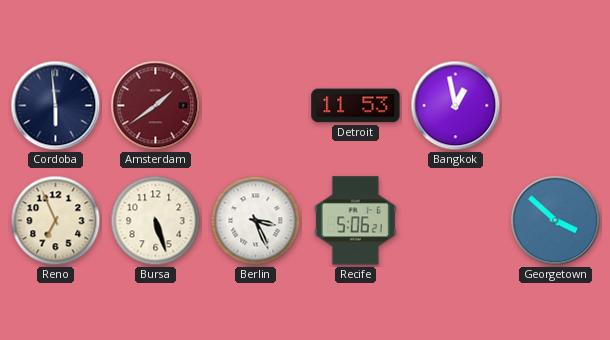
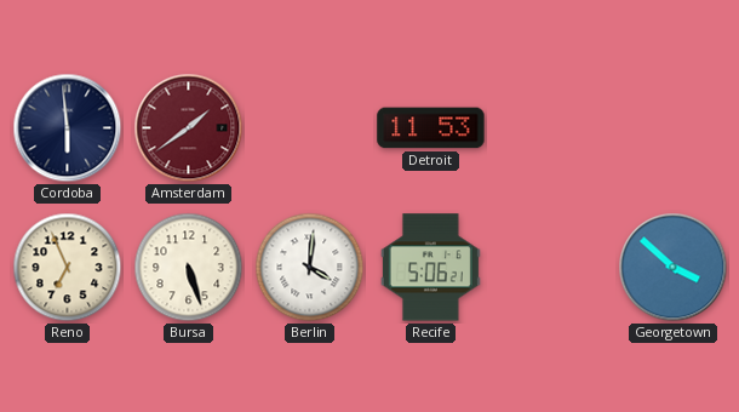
Bangkok: 12:58 -> none (456, 106)
Berlin: 3:26 -> 4:01 (310, 268)
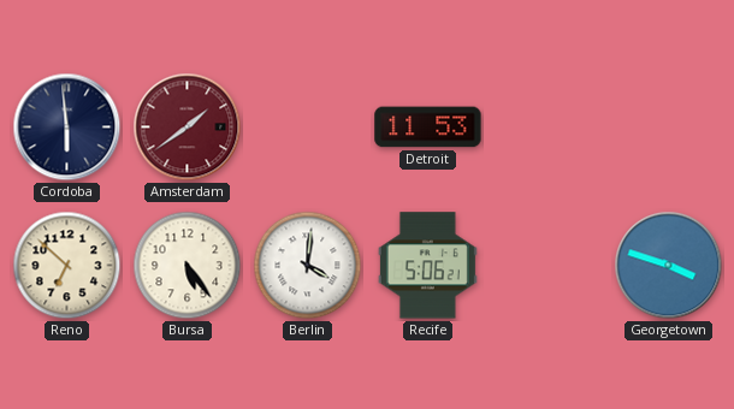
Reno: 6:56 -> 6:52 (67, 266)
Bursa: 5:27 -> 5:24 (188, 266)
Georgetown: 3:52 -> 3:48 (669, 266)
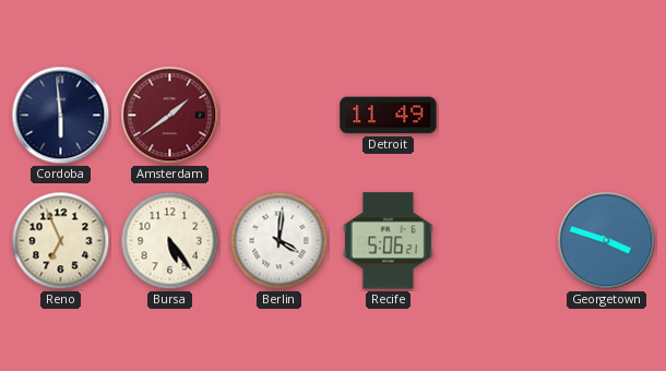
Detroit: 11:53 -> 11:49 (389, 116)
Reno: 6:52 -> 6:56 (61, 241)
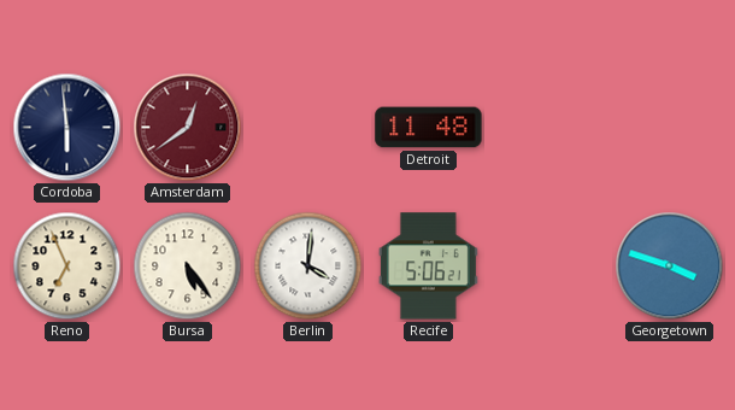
Amsterdam: 1:39 -> 12:39 (188, 128)
Detroit: 11:49 -> 11:48 (429, 128)
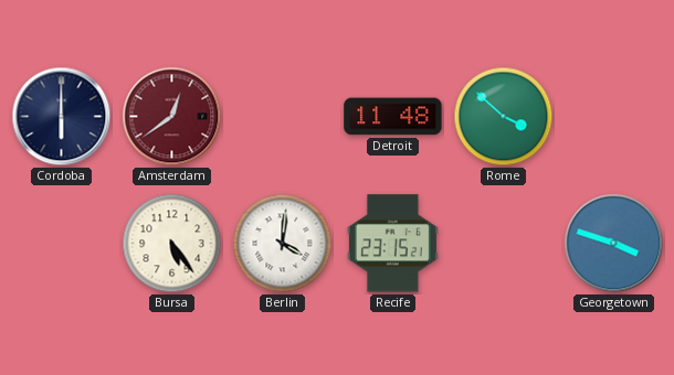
Cordoba: 5:59 -> 6:00 (62, 117)
Rome: none -> 3:52 (504, 117)
Reno: 6:56 -> none (67, 266)
Recife: 5:06 -> 23:15 (392, 244)
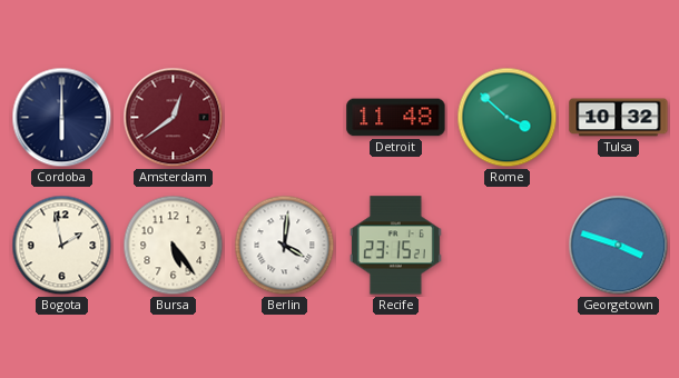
Tulsa: none -> 10:32 (619, 118)
Bogota: none -> 1:58 (62, 246)
